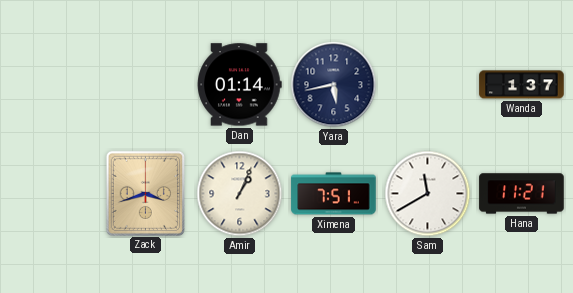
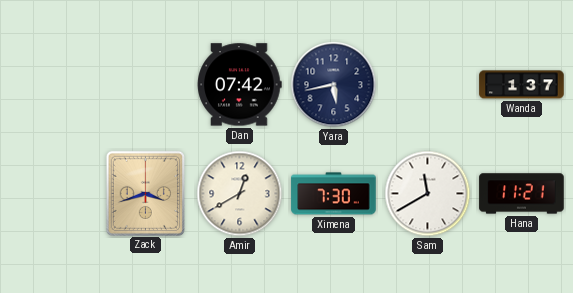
Dan: 01:14 -> 07:42 (240, 85)
Amir: 1:04 -> 12:40 (240, 194)
Ximena: 7:51 -> 7:30 (334, 194)
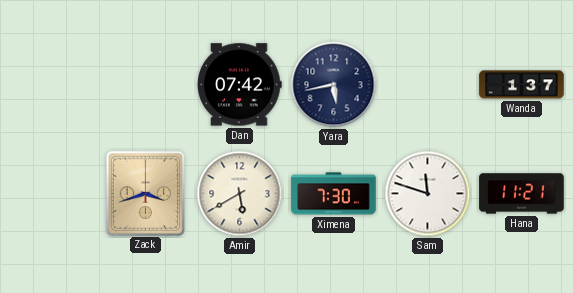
Amir: 12:40 -> 5:40 (240, 194)
Sam: 11:40 -> 11:48 (428, 194)
